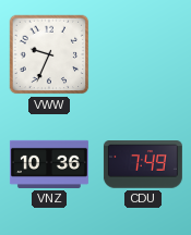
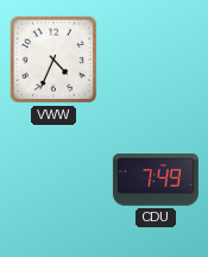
VWW: 9:34 -> 4:34 (53, 59)
VNZ: 10:36 -> none (49, 164)
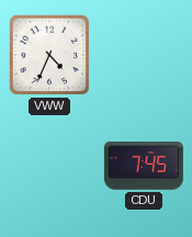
CDU: 7:49 -> 7:45 (144, 166)
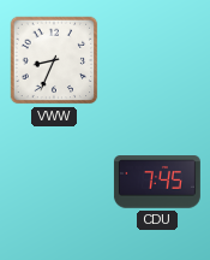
VWW: 4:34 -> 8:34 (54, 60)
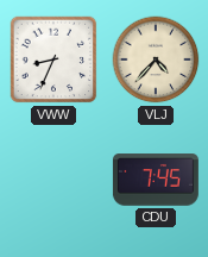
VLJ: none -> 4:37 (156, 59)
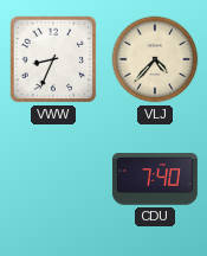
CDU: 7:45 -> 7:40 (155, 179)
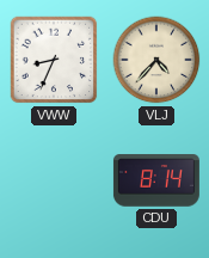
CDU: 7:40 -> 8:14 (156, 180)
